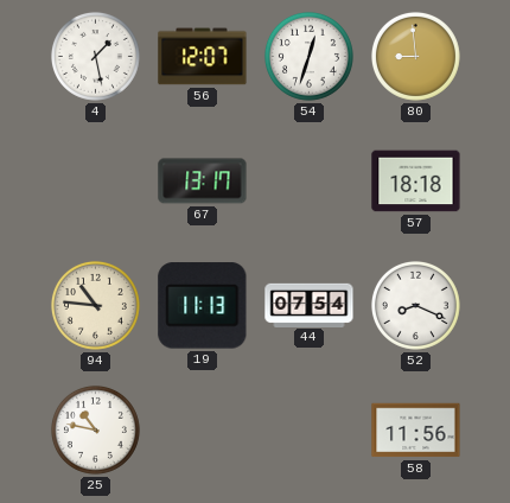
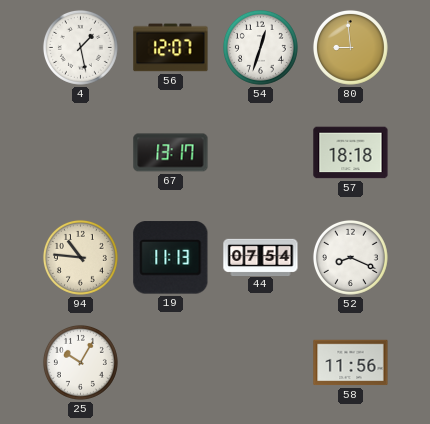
25: 10:47 -> 10:05 (80, 362)
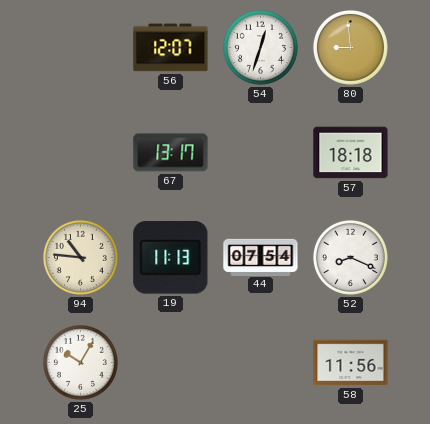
4: 1:28 -> none (80, 47)
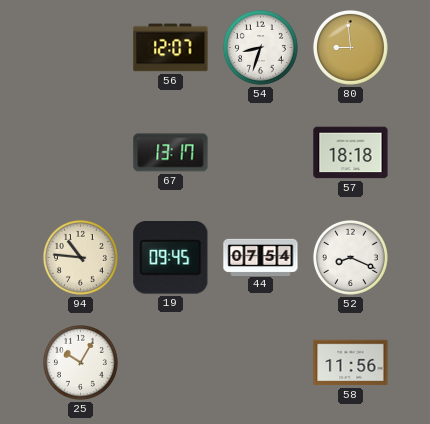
54: 12:33 -> 8:33 (260, 47)
19: 11:13 -> 09:45 (171, 258)
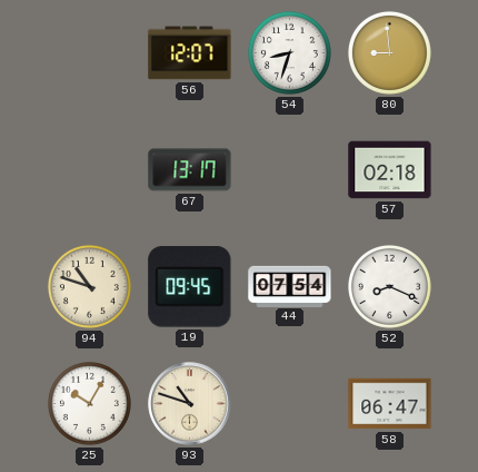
57: 18:18 -> 02:18 (390, 170)
94: 10:46 -> 10:48 (89, 286)
93: none -> 10:48 (190, 404)
58: 11:56 -> 06:47 (390, 404)
